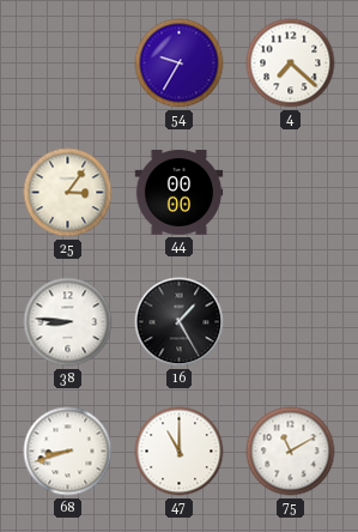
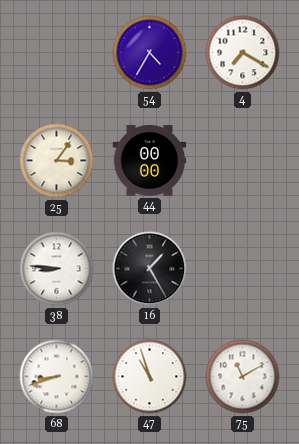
54: 9:35 -> 4:35 (150, 53)
4: 7:22 -> 7:20 (243, 53)
47: 11:00 -> 10:57 (150, 377)
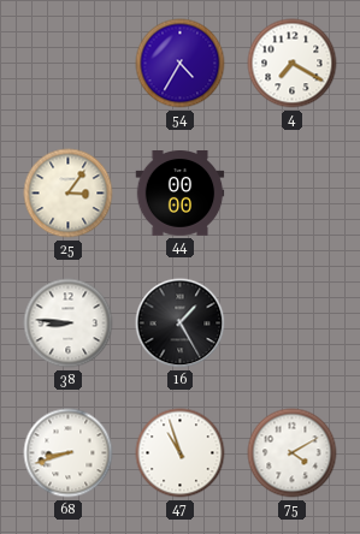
75: 11:10 -> 4:10 (293, 453)
